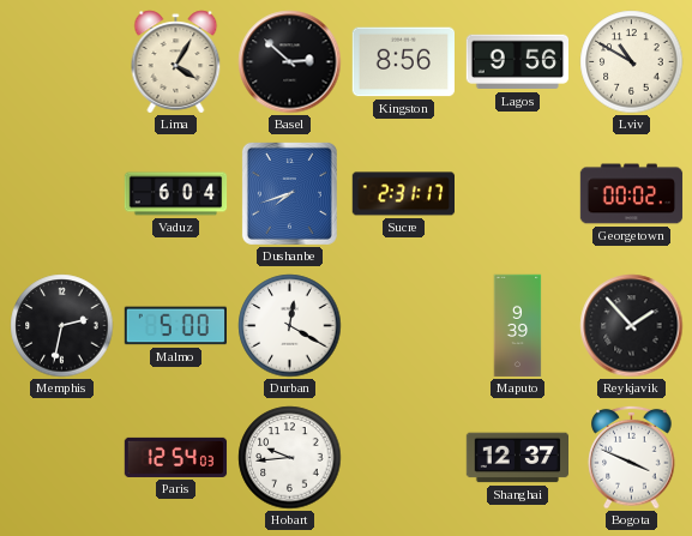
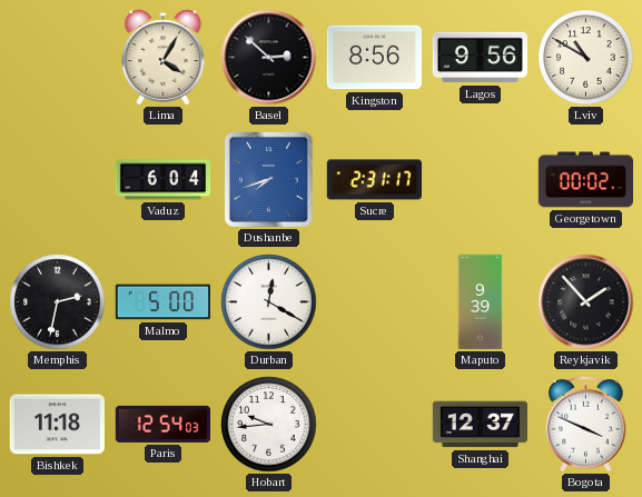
Bishkek: none -> 11:18 (57, 425)
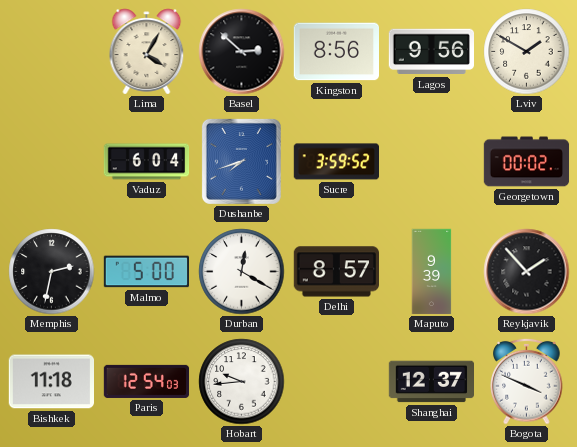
Lviv: 10:50 -> 1:50 (527, 52)
Sucre: 2:31 -> 3:59 (336, 162)
Delhi: none -> 8:57 (336, 272)
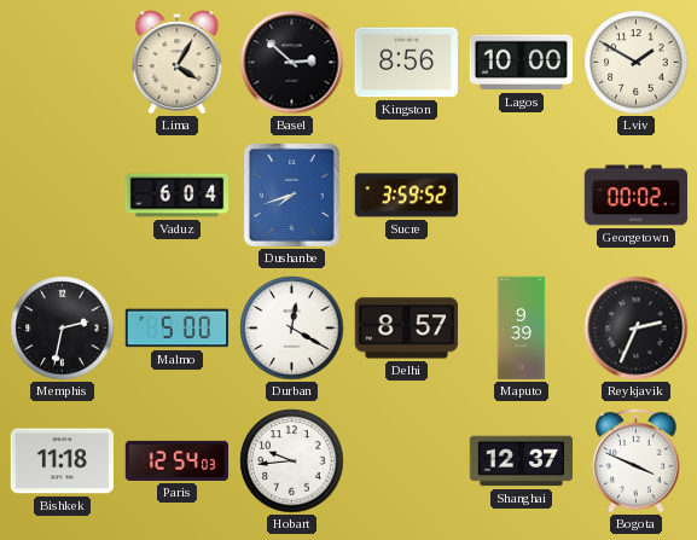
Lagos: 9:56 -> 10:00 (521, 63)
Reykjavik: 1:53 -> 2:34 (637, 329)
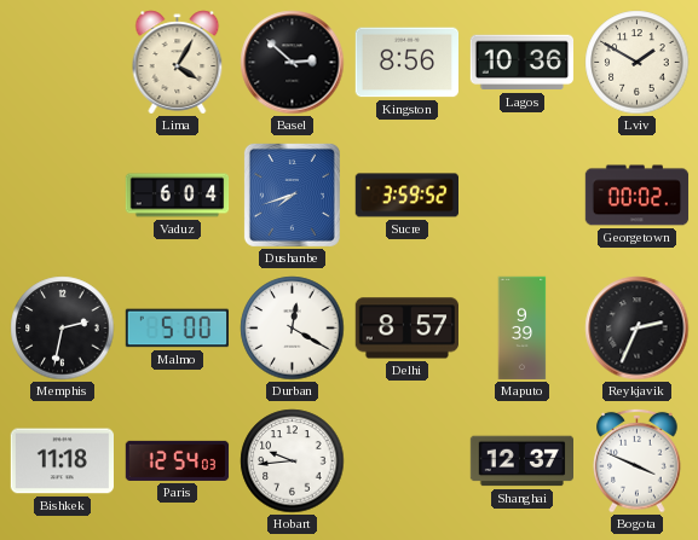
Lagos: 10:00 -> 10:36 (521, 63)
